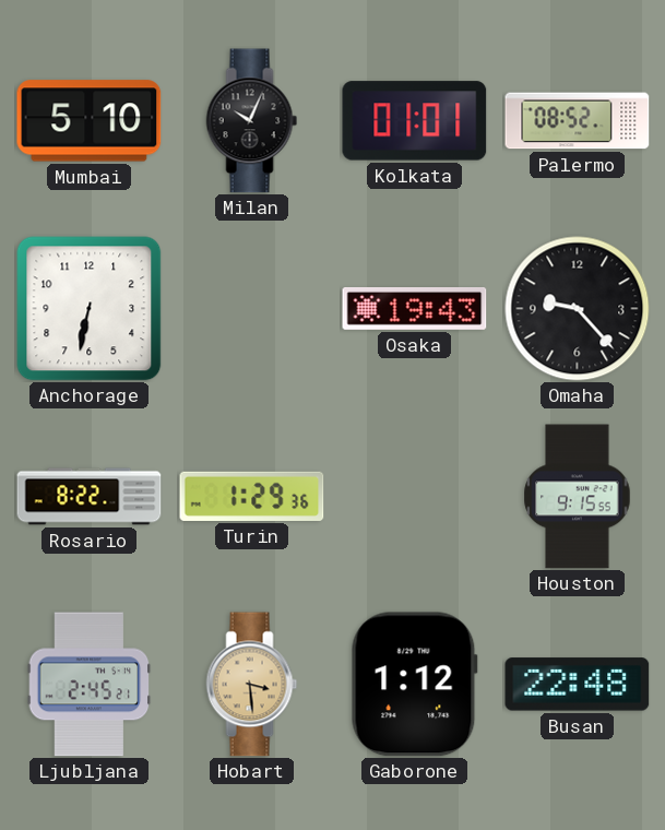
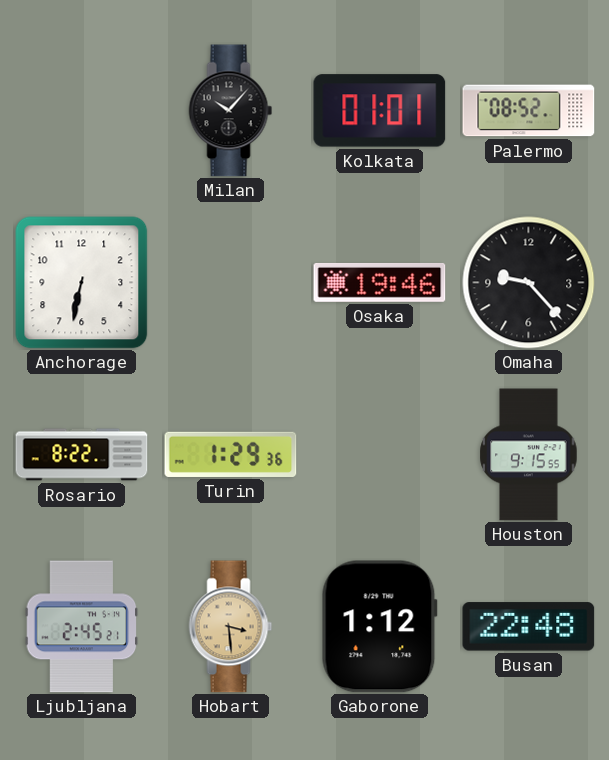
Mumbai: 5:10 -> none (90, 121)
Milan: 10:04 -> 10:07 (231, 111)
Osaka: 19:43 -> 19:46 (380, 282)
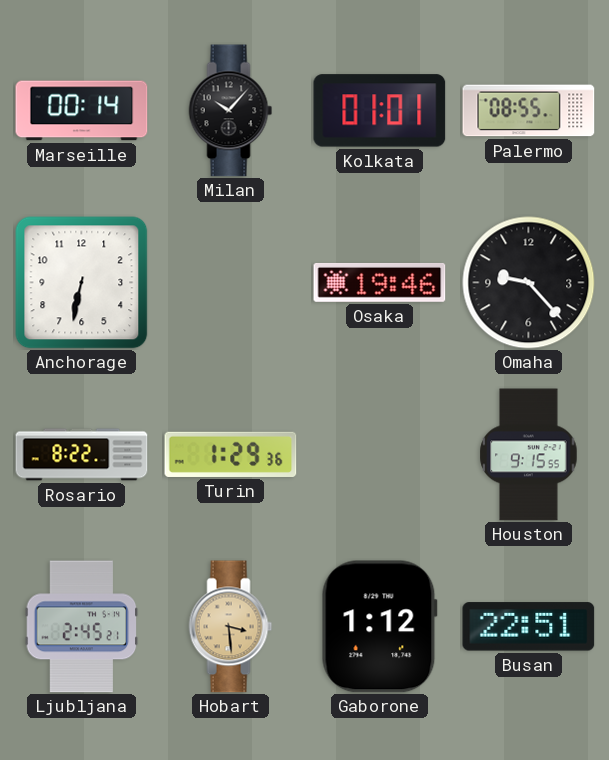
Marseille: none -> 00:14 (82, 111)
Palermo: 08:52 -> 08:55 (529, 111)
Busan: 22:48 -> 22:51 (529, 627)
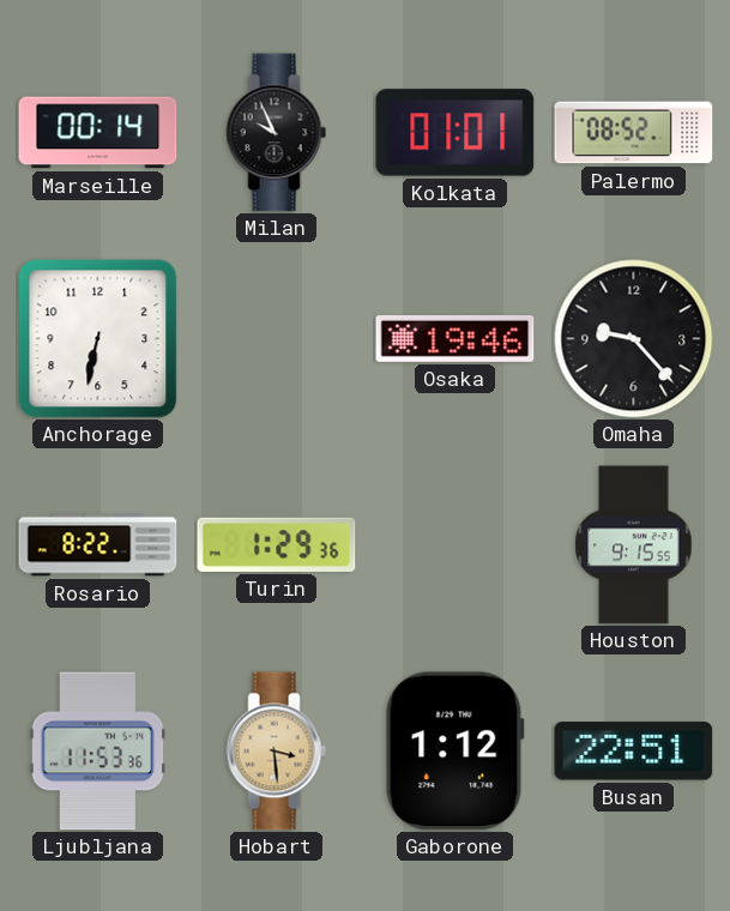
Milan: 10:07 -> 9:56 (277, 133)
Palermo: 08:55 -> 08:52 (634, 133)
Ljubljana: 2:45 -> 11:53 (98, 752)
